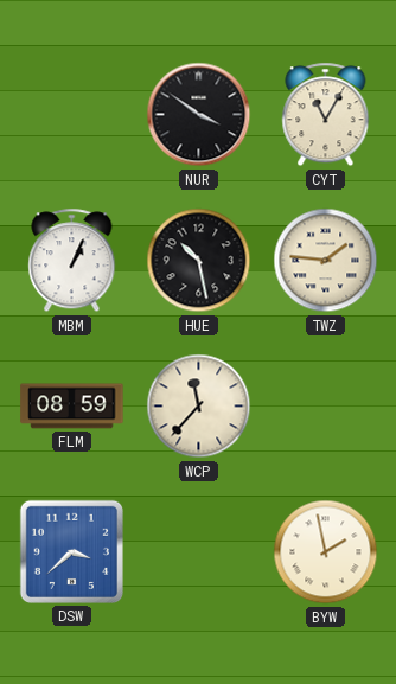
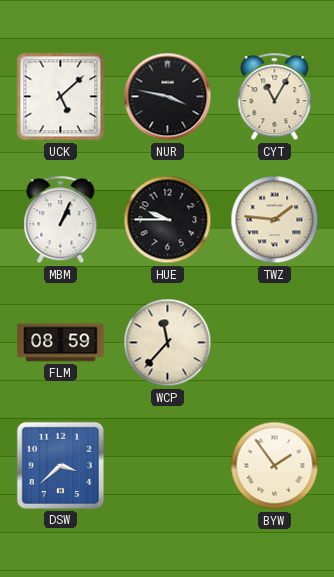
UCK: none -> 5:08 (61, 97)
NUR: 3:51 -> 3:47 (168, 97)
HUE: 10:28 -> 9:45 (168, 220)
BYW: 1:58 -> 1:54 (275, 466)
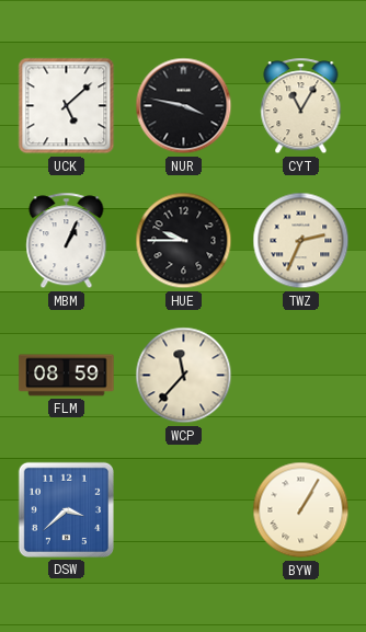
TWZ: 1:46 -> 2:34 (301, 241)
BYW: 1:54 -> 1:05 (301, 510)
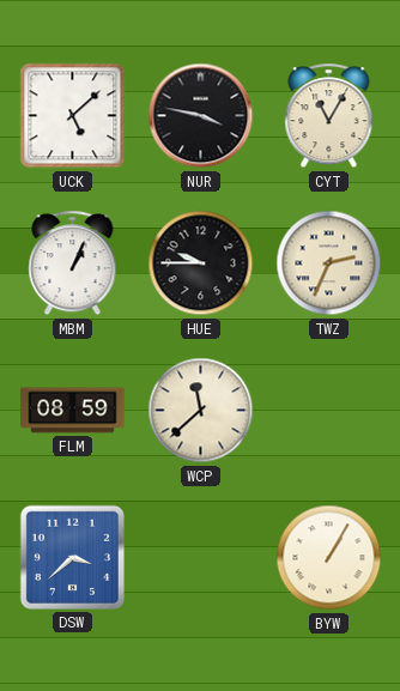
WCP: 11:37 -> 11:38 (201, 411)
